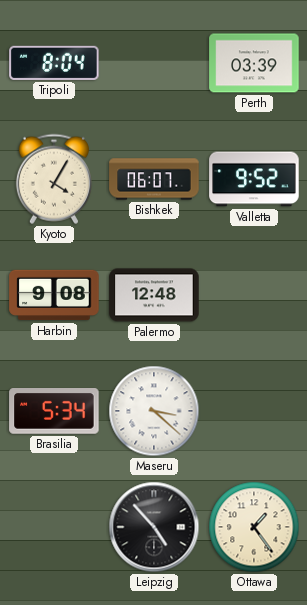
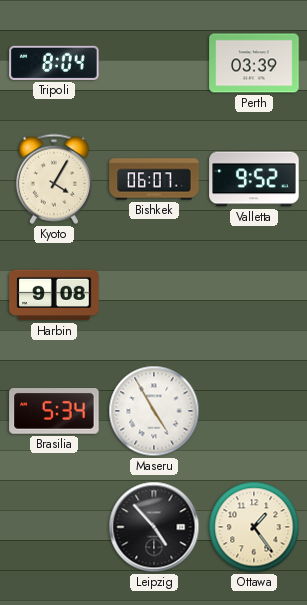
Palermo: 12:48 -> none (154, 295)
Maseru: 3:22 -> 4:55 (154, 411)
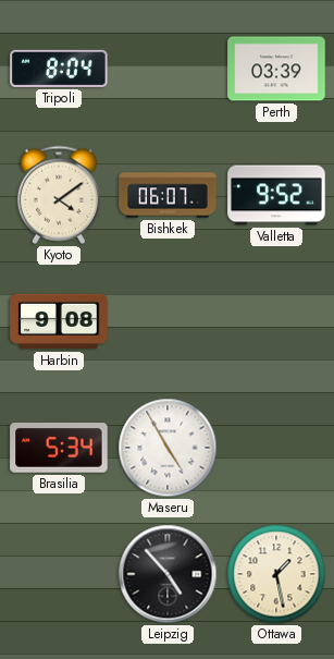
Kyoto: 4:05 -> 4:09 (59, 195)
Ottawa: 1:24 -> 1:28 (276, 574)
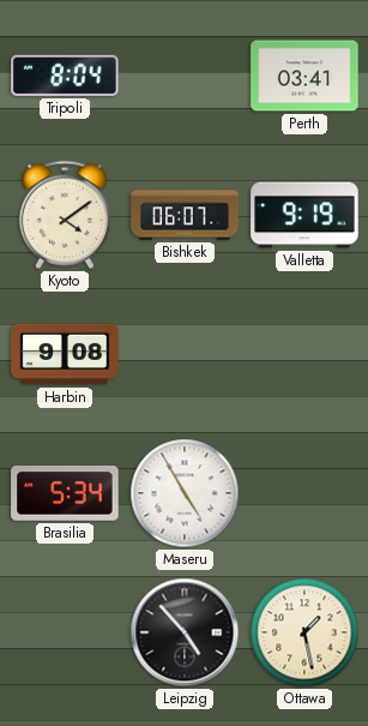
Perth: 03:39 -> 03:41 (304, 76)
Valletta: 9:52 -> 9:19 (304, 215)
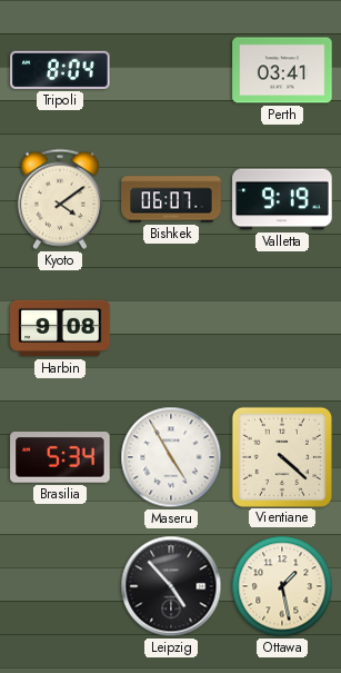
Vientiane: none -> 4:22 (281, 456)
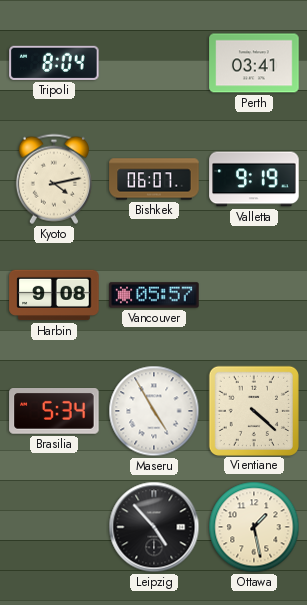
Kyoto: 4:09 -> 4:13 (54, 179)
Vancouver: none -> 05:57 (154, 295)
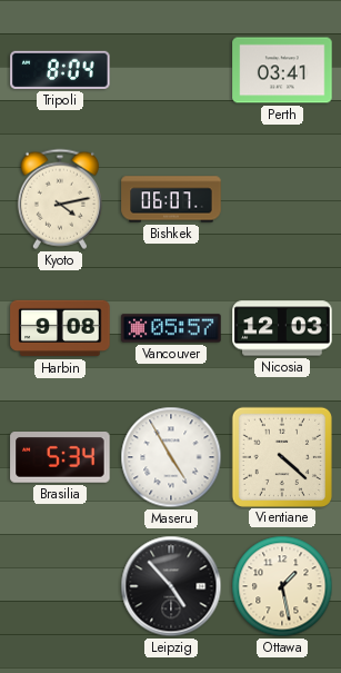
Valletta: 9:19 -> none (254, 179)
Nicosia: none -> 12:03 (282, 328)
